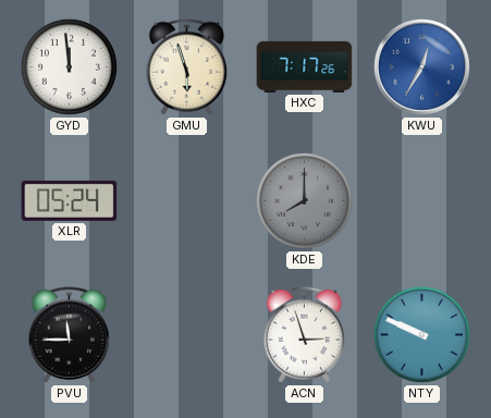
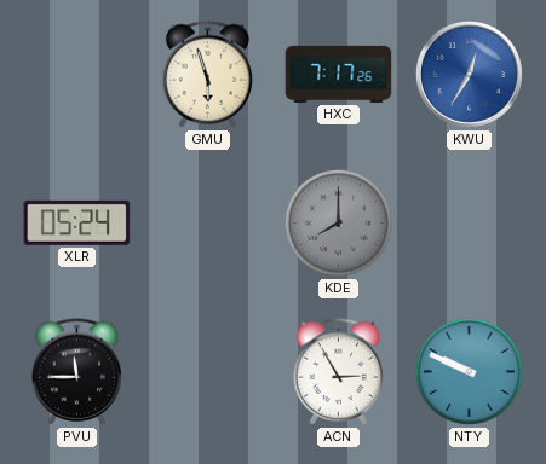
GYD: 11:59 -> none (69, 66)
ACN: 2:57 -> 2:55 (339, 372)
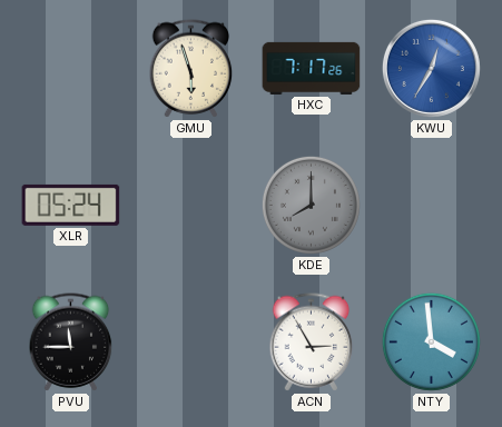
NTY: 9:49 -> 3:59 (431, 341)
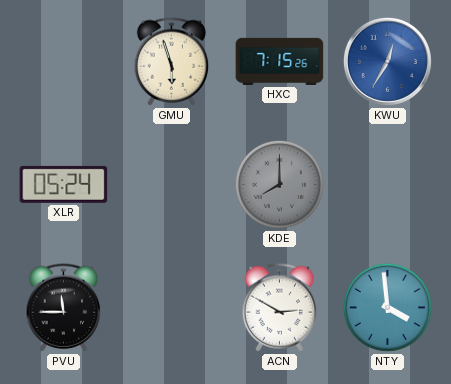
HXC: 7:17 -> 7:15 (280, 61)
ACN: 2:55 -> 2:50 (280, 308)
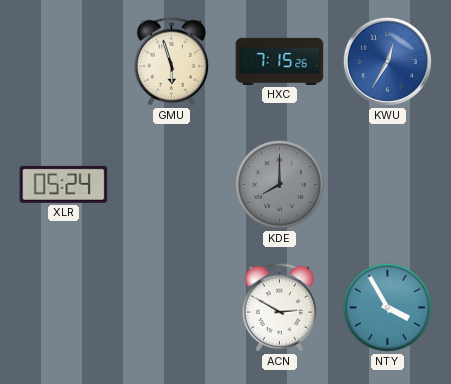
PVU: 11:45 -> none (64, 308)
NTY: 3:59 -> 3:55 (387, 307)
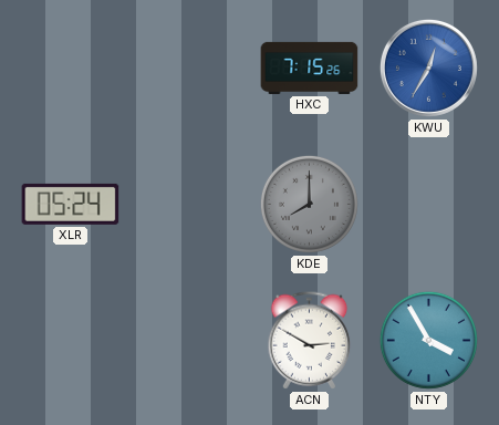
GMU: 5:57 -> none (172, 62)
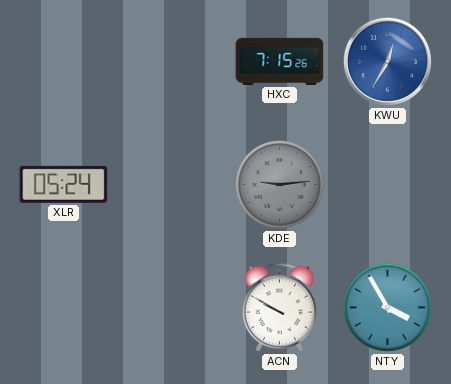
KDE: 8:00 -> 9:14 (279, 184)
ACN: 2:50 -> 9:50 (280, 308)
